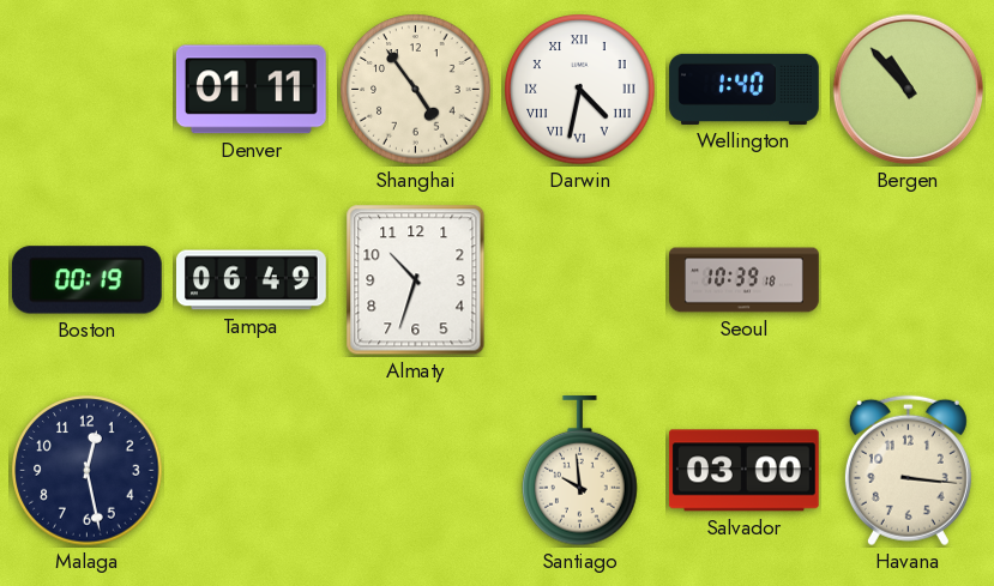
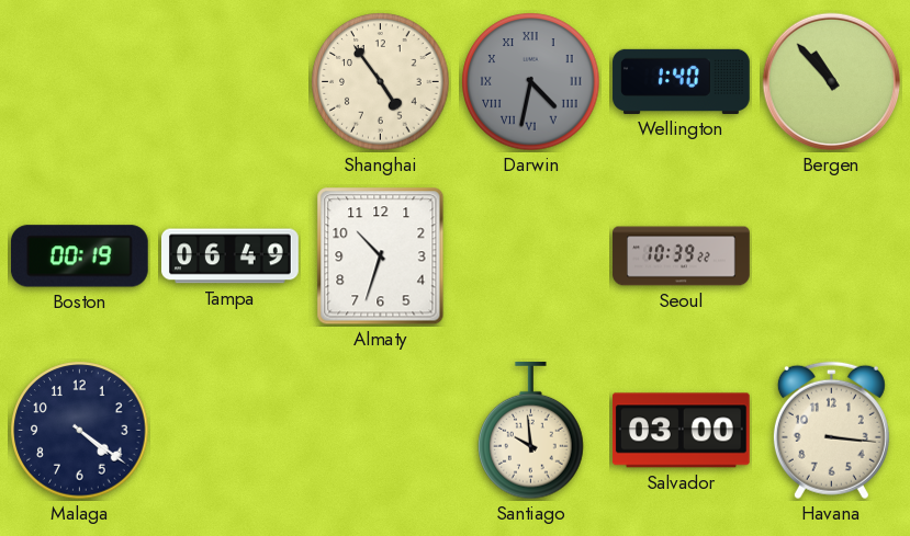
Denver: 01:11 -> none (251, 90)
Darwin dial: white -> grey (531, 82)
Seoul: 10:39:18 -> 10:39:22 (682, 256)
Malaga: 12:28 -> 4:21 (80, 431)
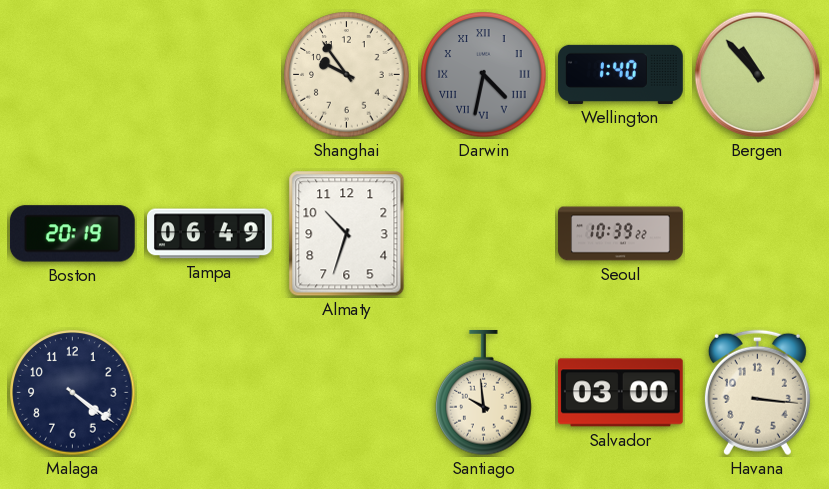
Shanghai: 4:54 -> 9:54 (347, 75)
Boston: 00:19 -> 20:19 (72, 234)
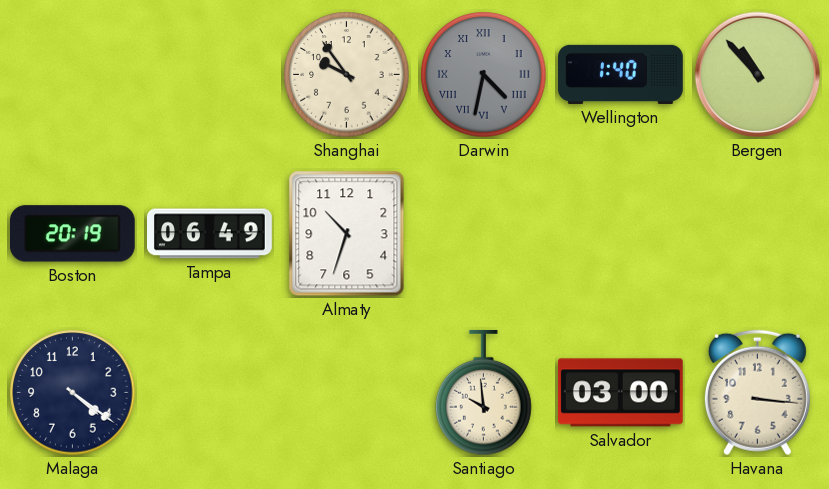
Seoul: 10:39 -> none (621, 234)
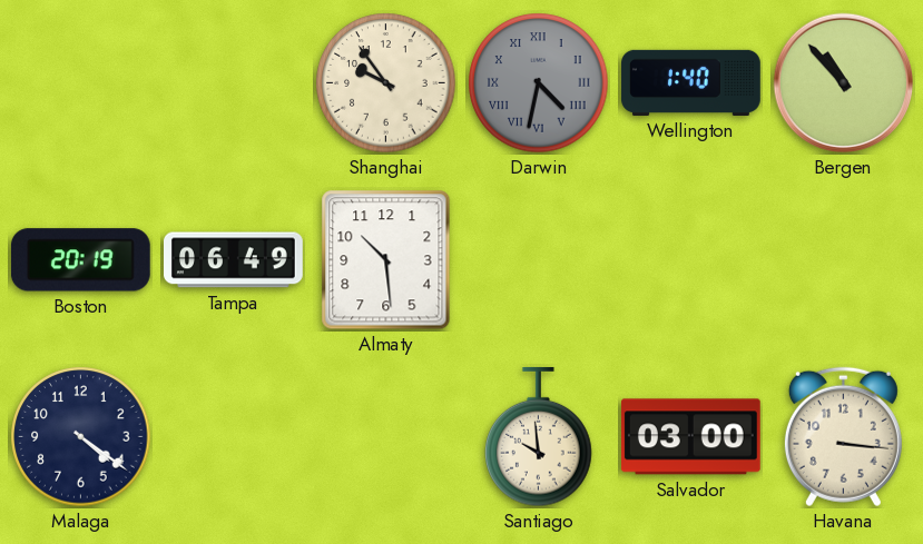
Almaty: 10:33 -> 10:29 (386, 260)
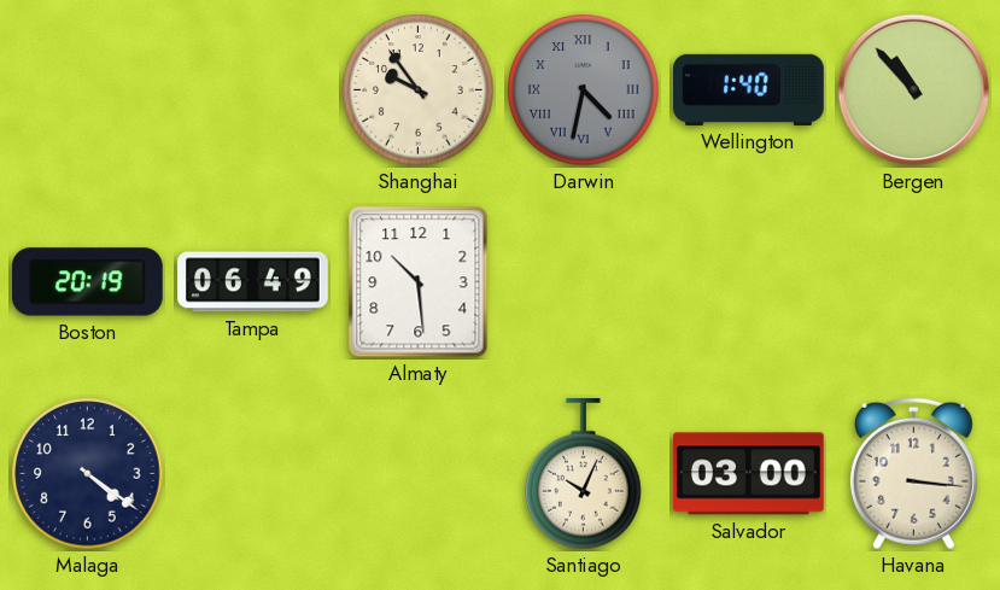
Santiago: 9:59 -> 10:04 (584, 474)
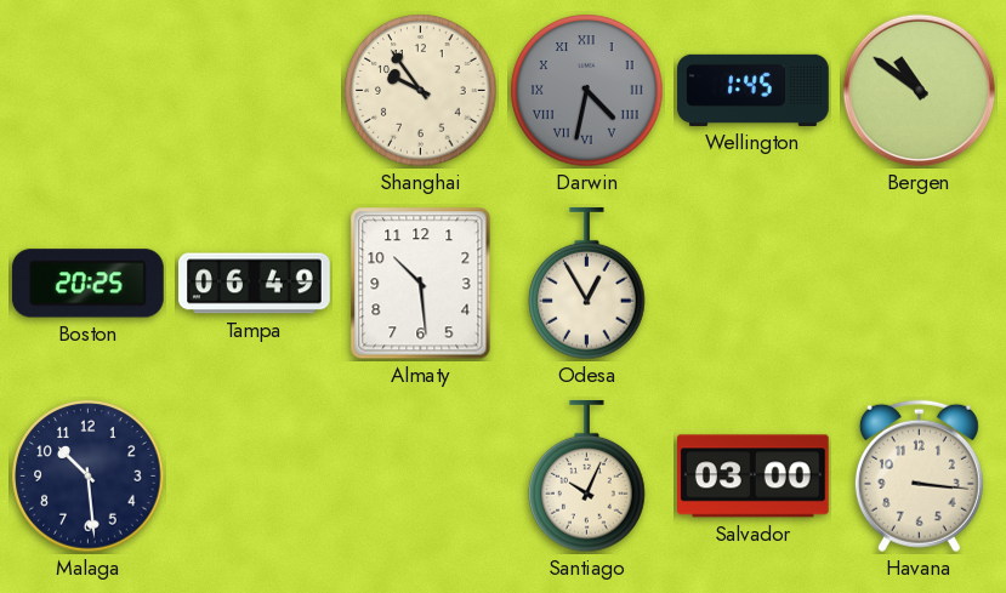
Wellington: 1:40 -> 1:45 (754, 90)
Bergen: 10:53 -> 10:51 (920, 91)
Boston: 20:19 -> 20:25 (87, 284)
Odesa: none -> 12:55 (587, 284)
Malaga: 4:21 -> 10:29 (89, 477)
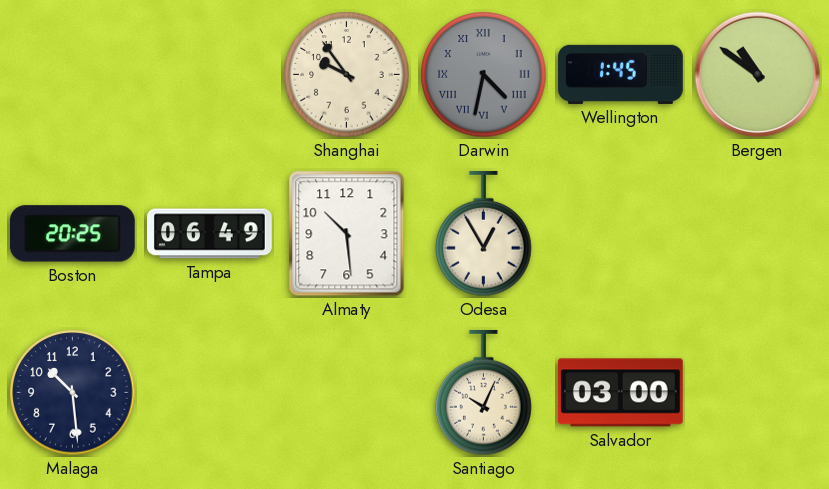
Havana: 3:16 -> none (919, 477)
